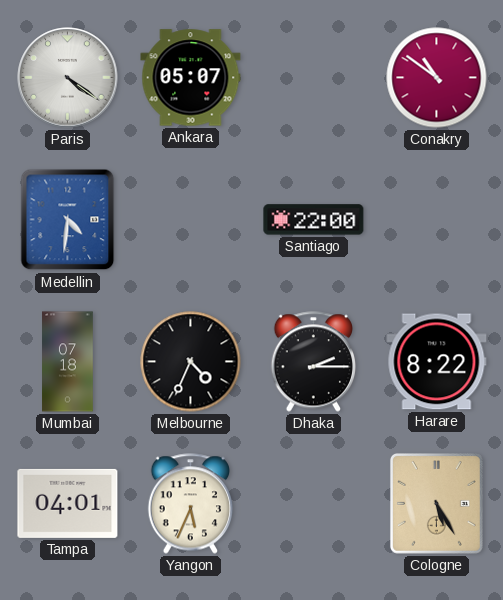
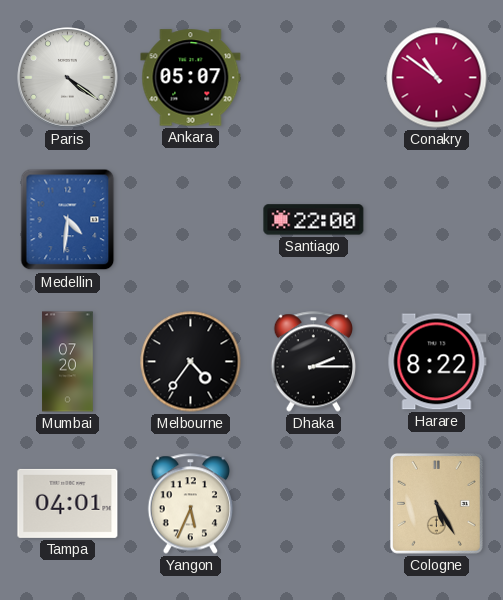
Mumbai: 07:18 -> 07:20 (68, 362)
Melbourne: 4:34 -> 4:36 (191, 362)
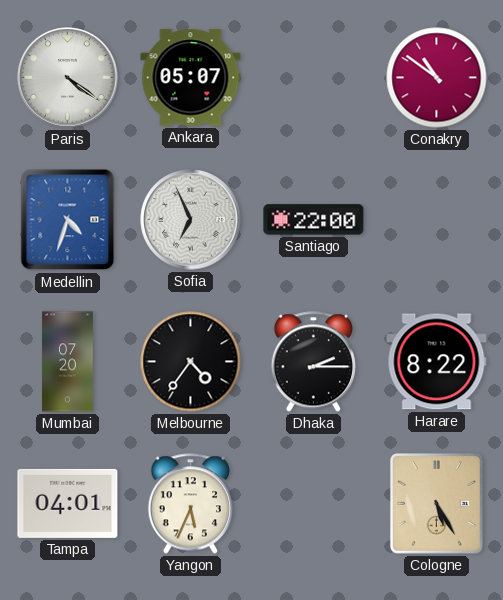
Medellin: 4:31 -> 4:33 (68, 220)
Sofia: none -> 6:56 (191, 220)
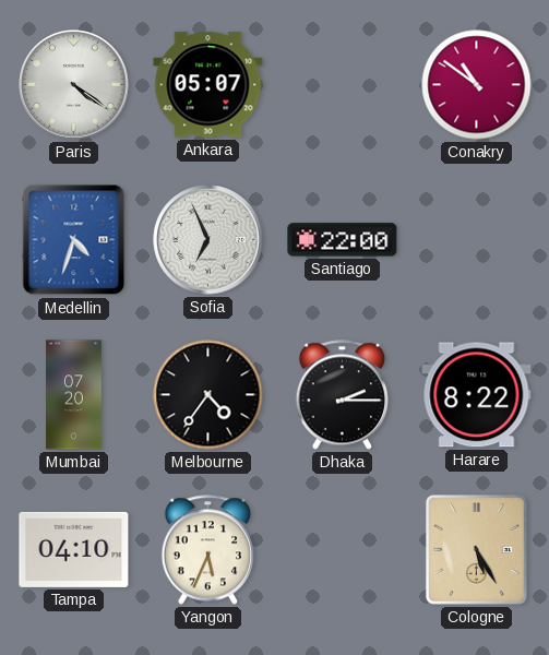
Tampa: 04:01 -> 04:10 (74, 549)
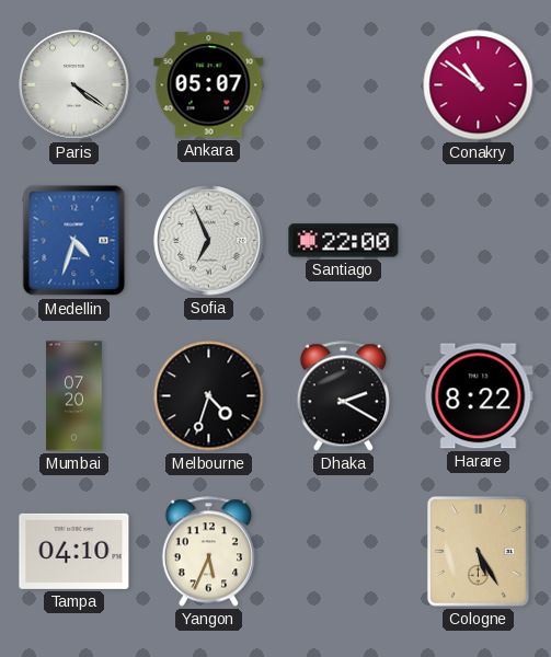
Melbourne: 4:36 -> 4:33 (209, 396)
Dhaka: 2:15 -> 2:20 (343, 396)
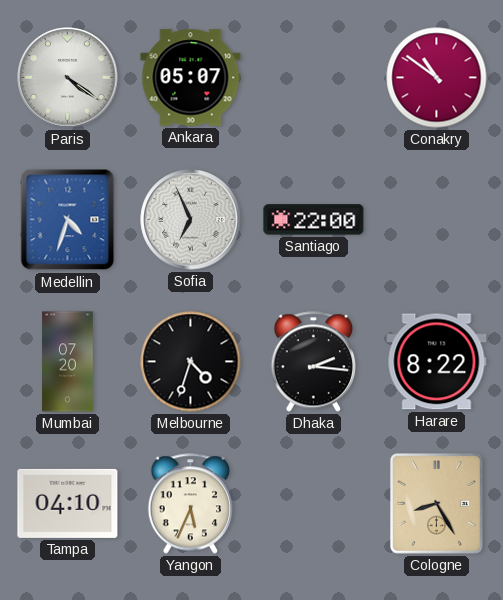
Dhaka: 2:20 -> 2:16 (313, 362)
Cologne: 5:25 -> 8:25 (436, 503)
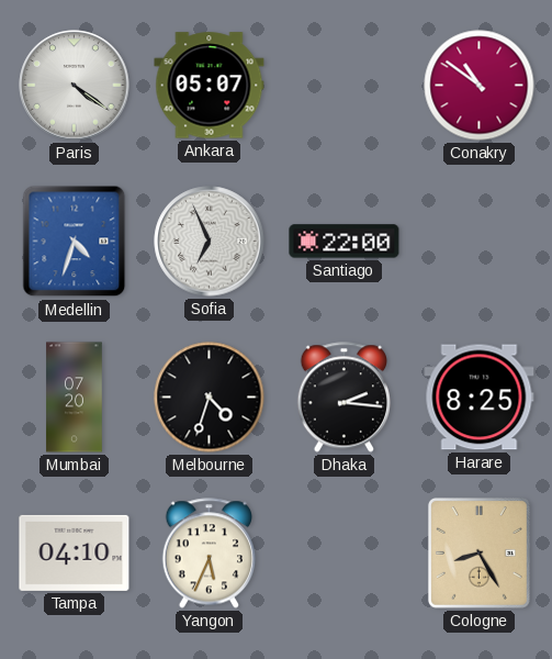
Harare: 8:22 -> 8:25 (480, 398)
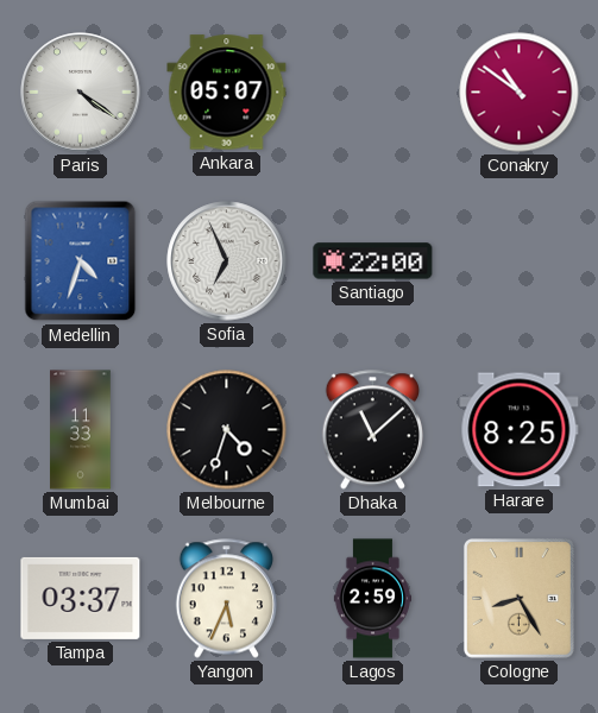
Mumbai: 07:20 -> 11:33 (81, 430)
Dhaka: 2:16 -> 11:08 (372, 430)
Tampa: 04:10 -> 03:37 (81, 598)
Lagos: none -> 2:59 (372, 599)
